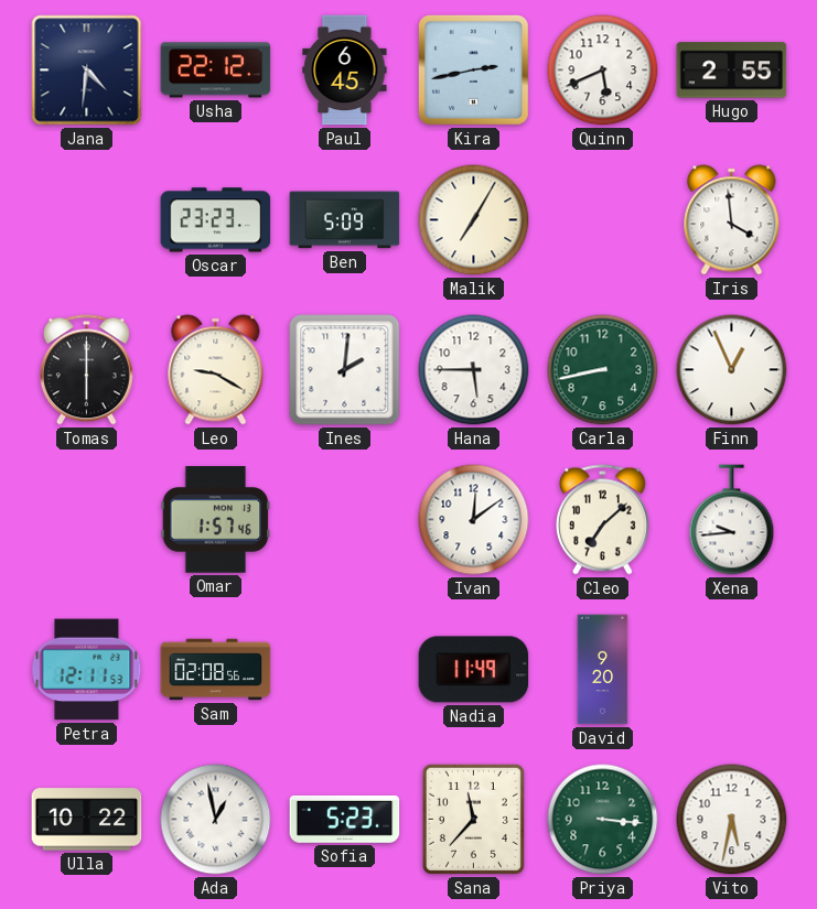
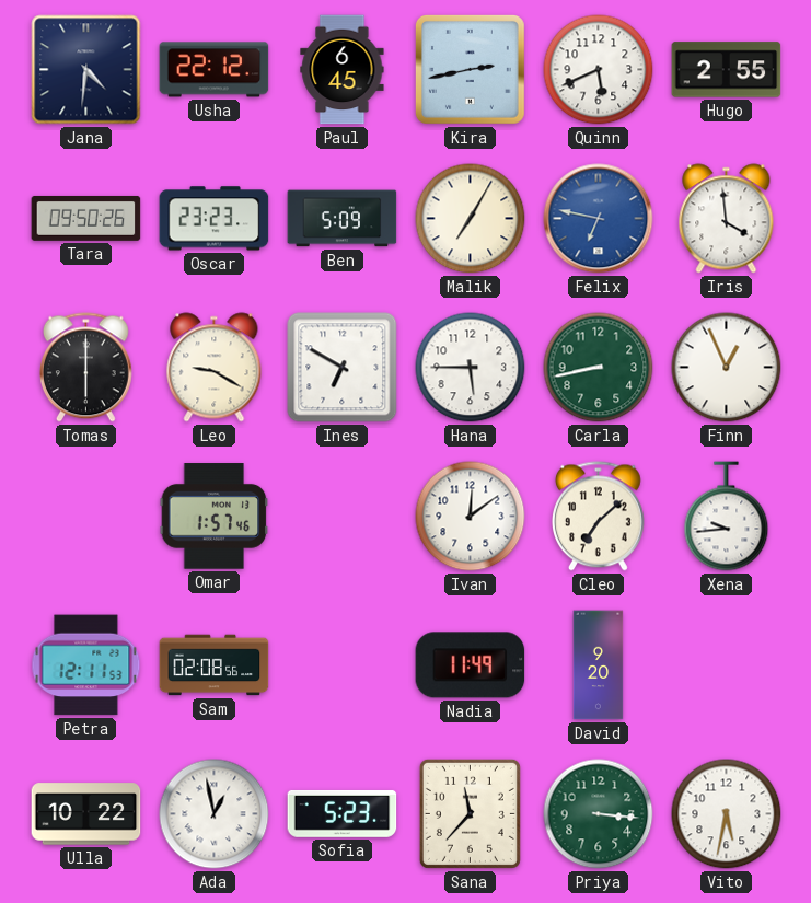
Tara: none -> 09:50 (86, 218)
Felix: none -> 6:47 (599, 219)
Ines: 2:01 -> 6:50 (343, 368)
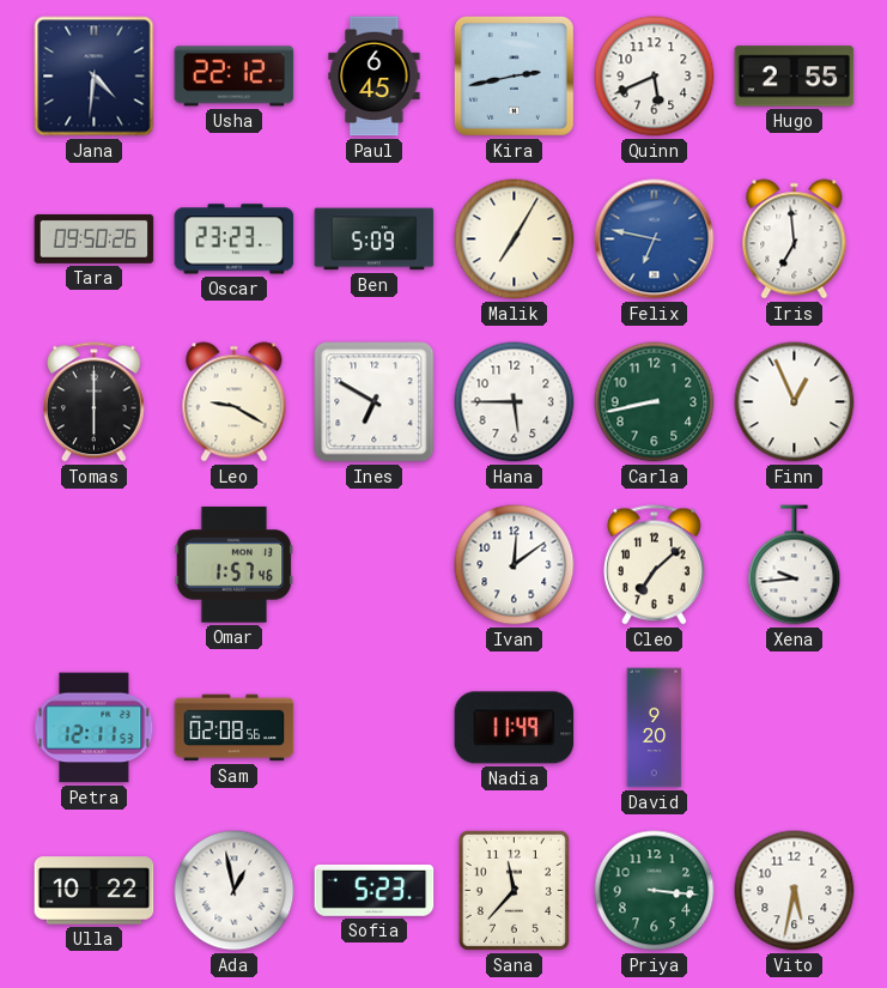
Iris: 3:59 -> 6:59 (795, 240)
